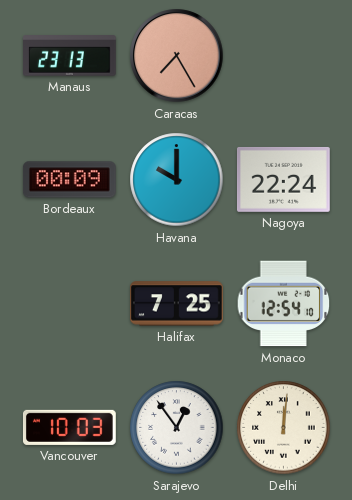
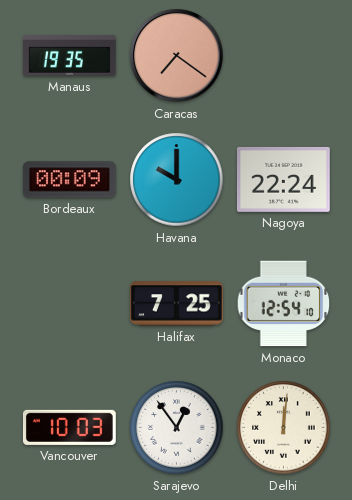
Manaus: 23:13 -> 19:35 (70, 56)
Caracas: 7:25 -> 7:21 (177, 56)
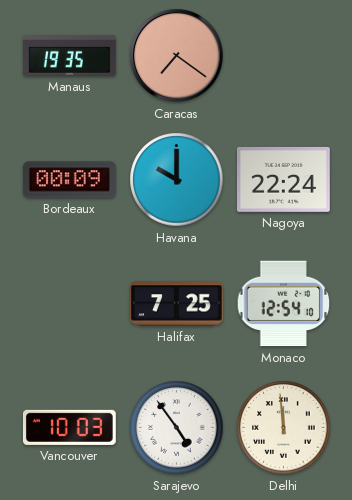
Sarajevo: 12:54 -> 4:54 (177, 428)
Delhi: 12:01 -> 11:59 (284, 428)
